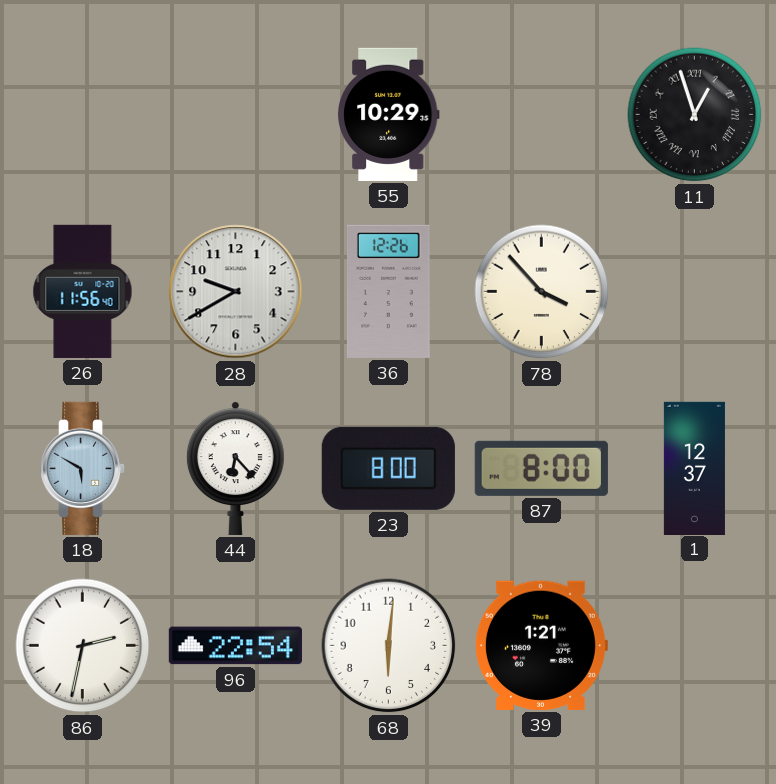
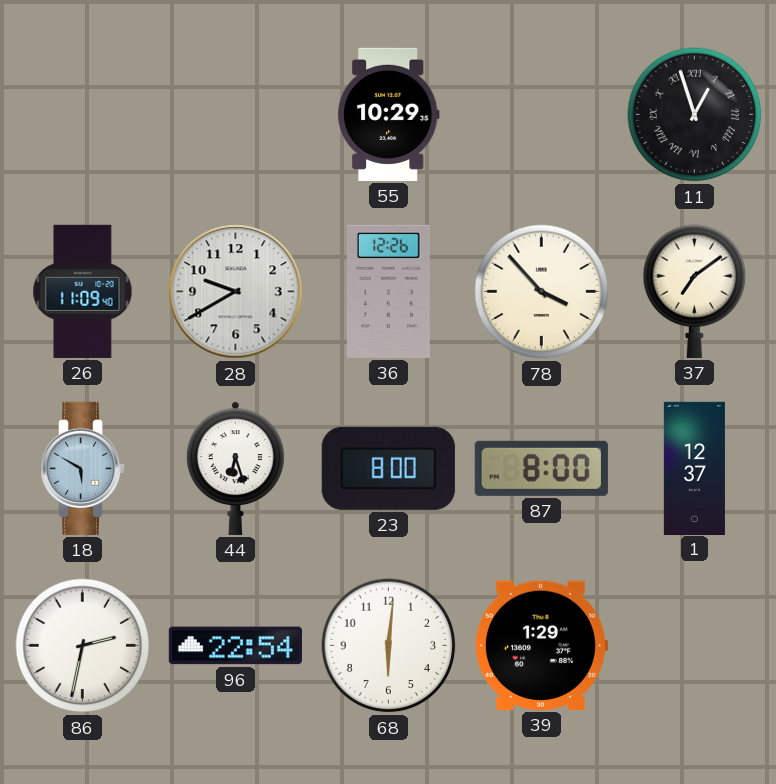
26: 11:56 -> 11:09 (83, 291)
37: none -> 7:09 (695, 291)
44: 6:23 -> 6:27 (235, 468)
39: 1:21 -> 1:29 (541, 645)
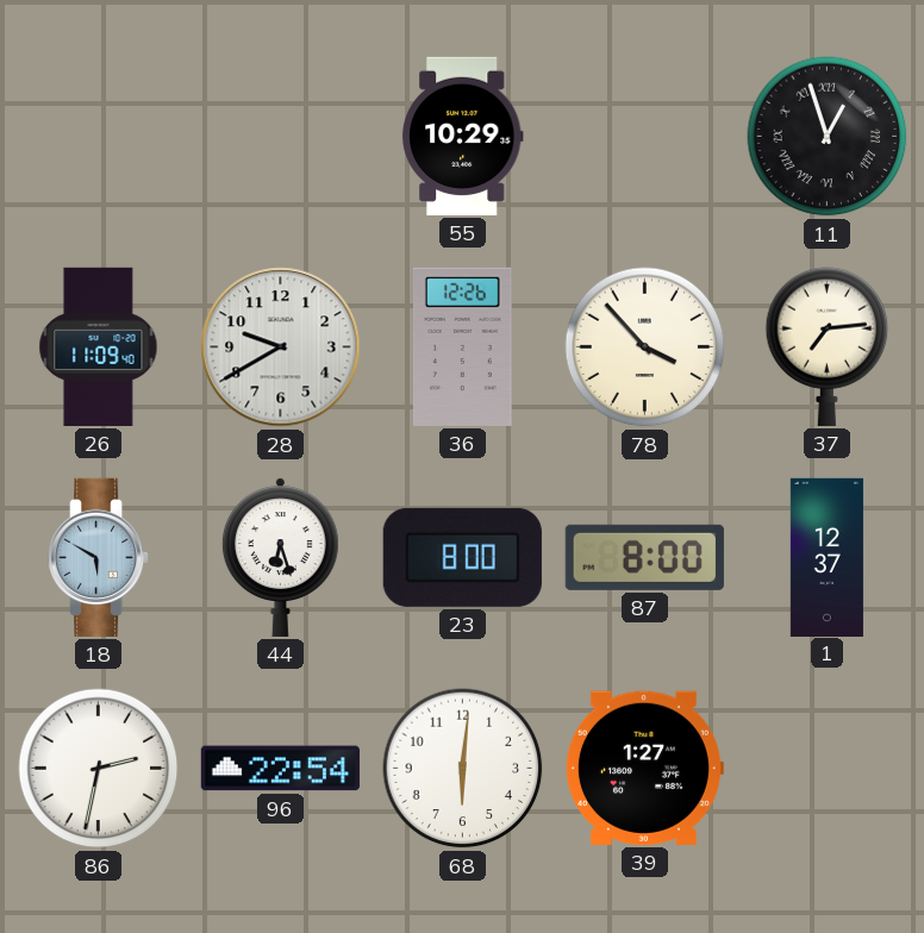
37: 7:09 -> 7:14 (828, 346)
39: 1:29 -> 1:27 (644, 768)
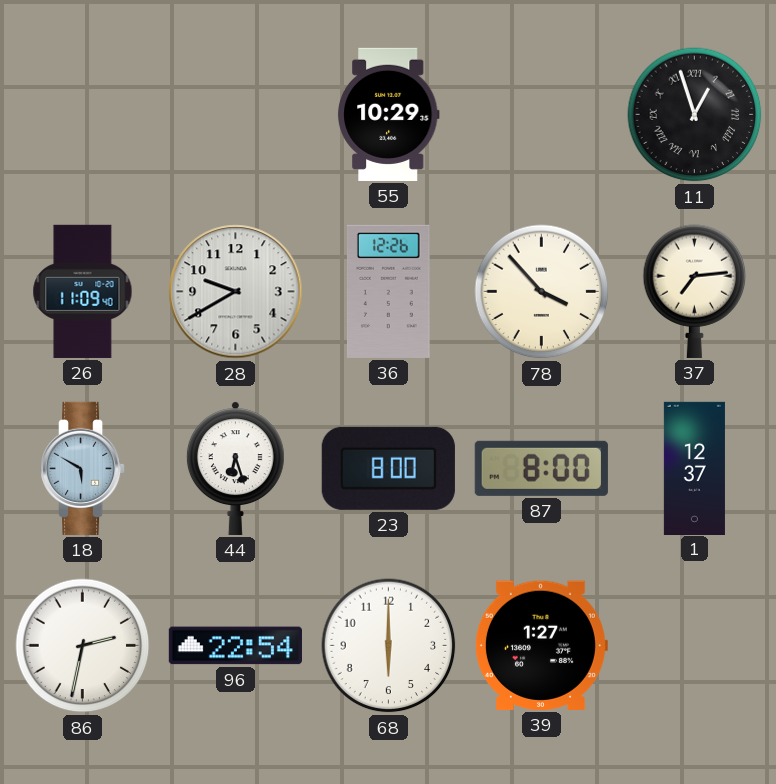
68: 6:01 -> 6:00 (389, 646)
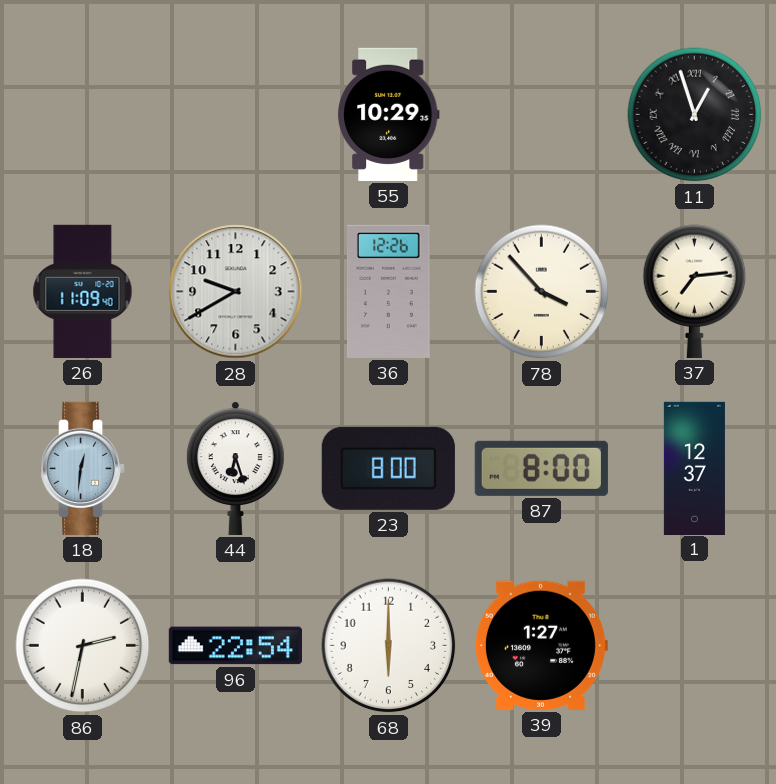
18: 5:50 -> 12:31 (84, 468)
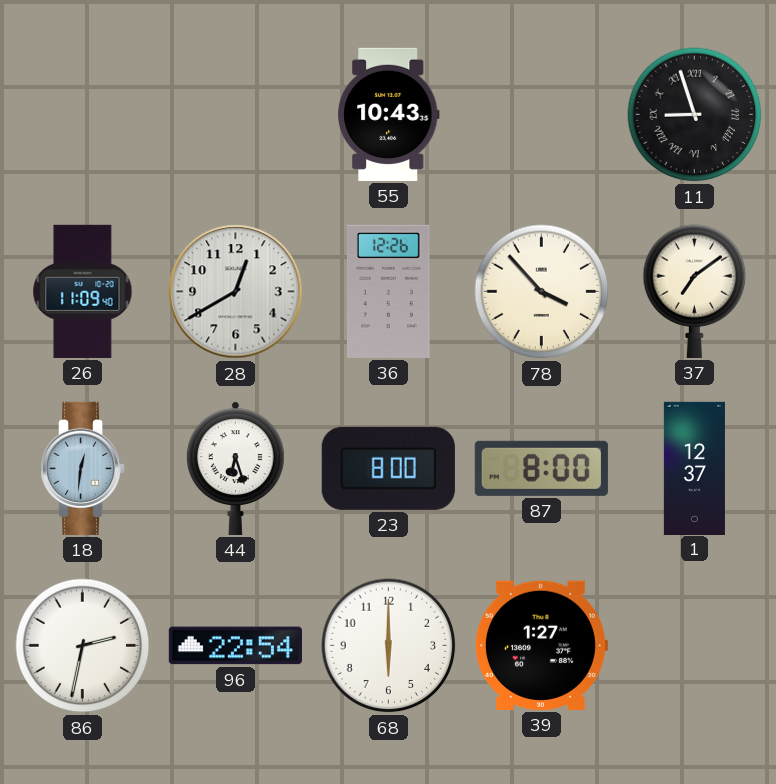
55: 10:29 -> 10:43 (388, 114)
11: 12:57 -> 8:57 (695, 115)
28: 9:40 -> 12:40 (236, 292)
37: 7:14 -> 7:09 (695, 291)
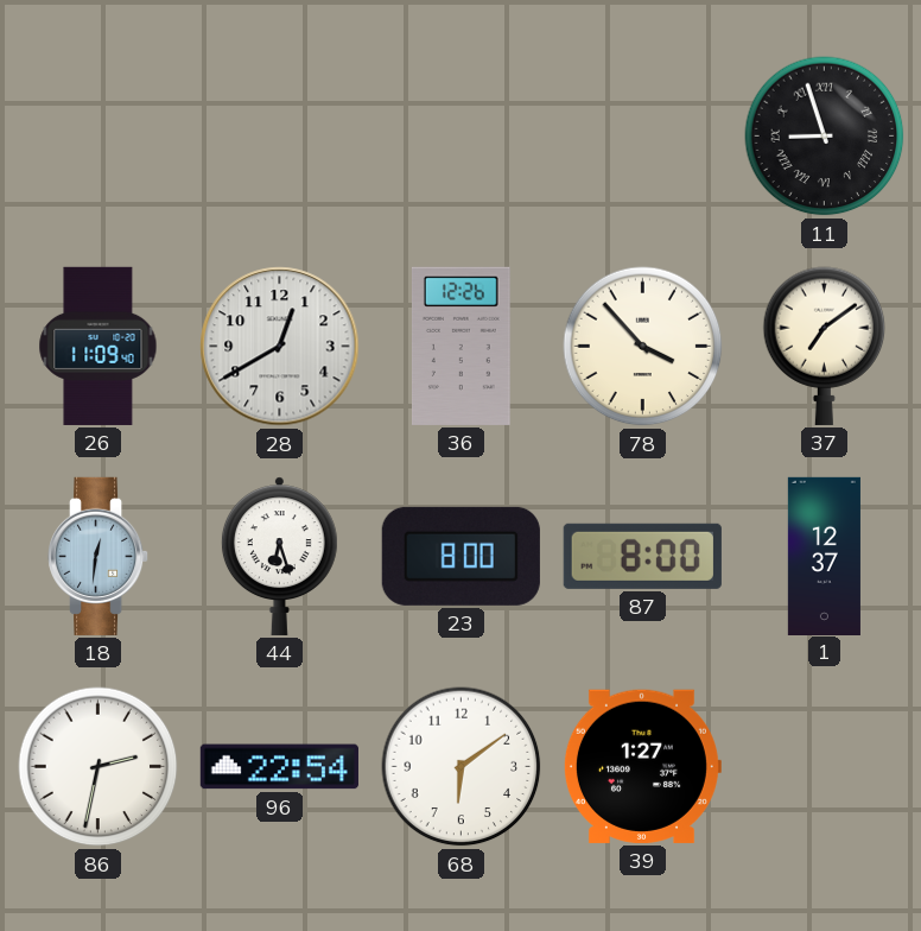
55: 10:43 -> none (388, 114)
68: 6:00 -> 6:09 (462, 767)
